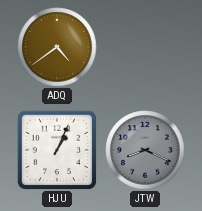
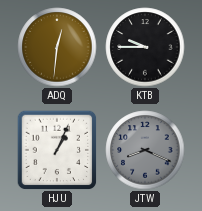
ADQ: 4:39 -> 12:31 (57, 47)
KTB: none -> 9:45 (145, 47)
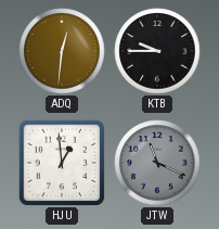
HJU: 1:04 -> 12:59 (62, 163)
JTW: 8:19 -> 11:19 (157, 163)
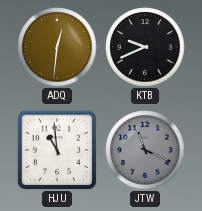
KTB: 9:45 -> 9:41 (145, 47)
HJU: 12:59 -> 10:59 (57, 150)
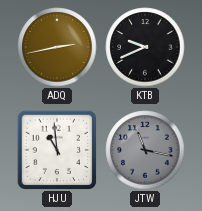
ADQ: 12:31 -> 2:43 (57, 47)
JTW: 11:19 -> 11:17 (145, 150)
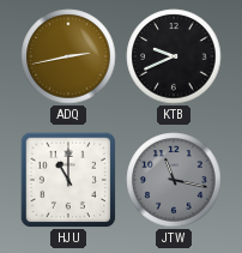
HJU: 10:59 -> 11:00 (68, 180)
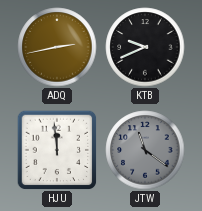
HJU: 11:00 -> 11:59 (57, 150)
JTW: 11:17 -> 11:21 (145, 150)
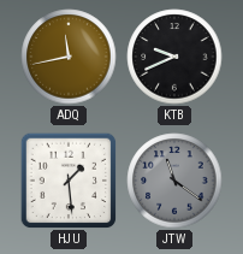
ADQ: 2:43 -> 11:43 (69, 57)
HJU: 11:59 -> 1:29 (69, 181)
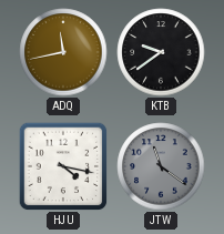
KTB: 9:41 -> 9:39 (161, 52)
HJU: 1:29 -> 4:17 (63, 166)
